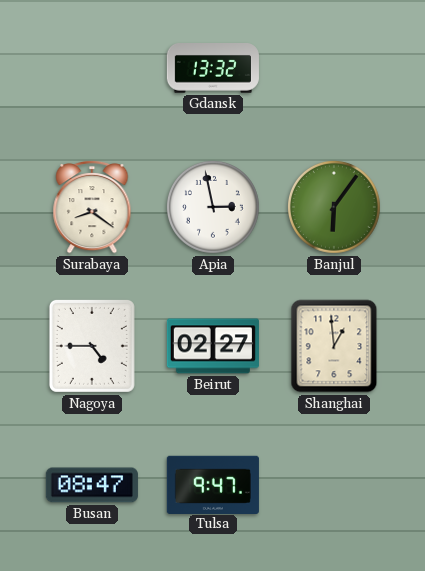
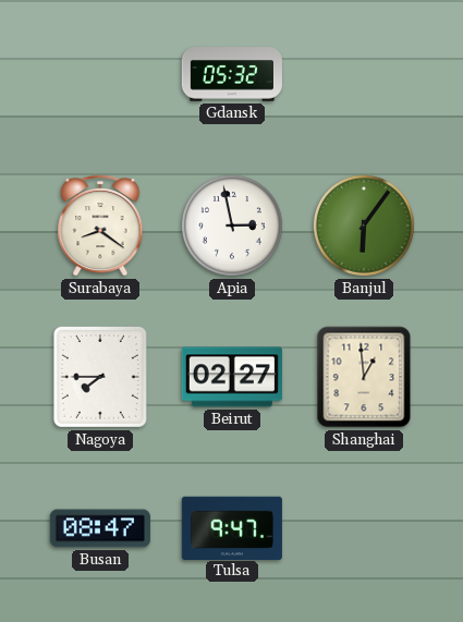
Gdansk: 13:32 -> 05:32 (232, 74)
Nagoya: 4:45 -> 7:45 (100, 377)
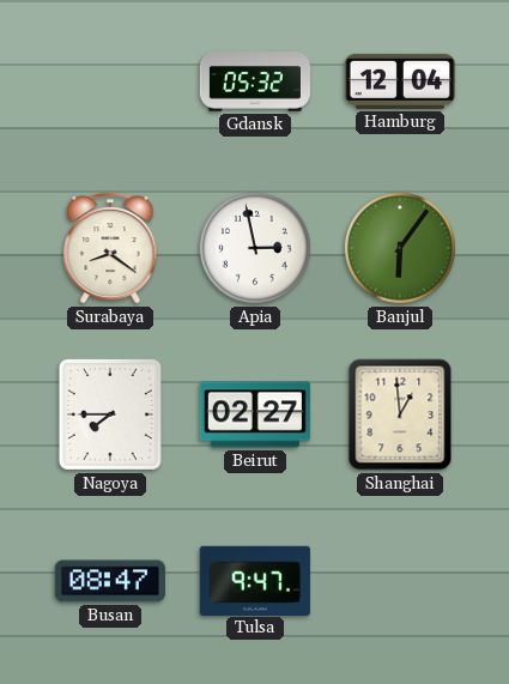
Hamburg: none -> 12:04 (400, 81)
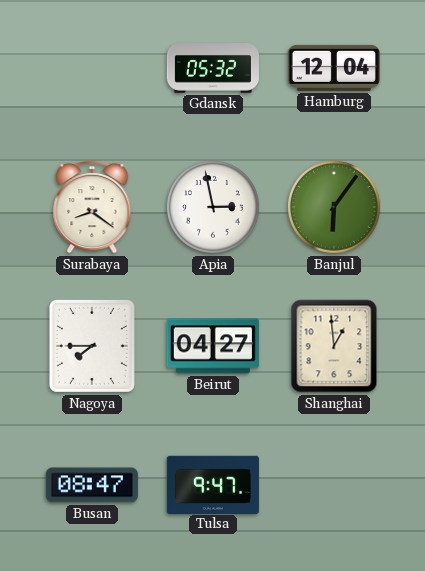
Beirut: 02:27 -> 04:27 (213, 346)
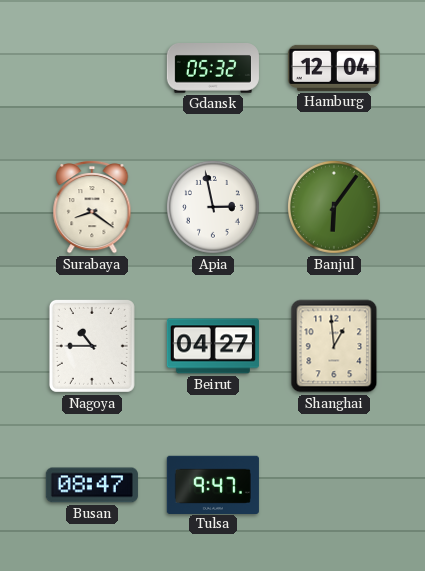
Nagoya: 7:45 -> 10:45 (92, 346)
